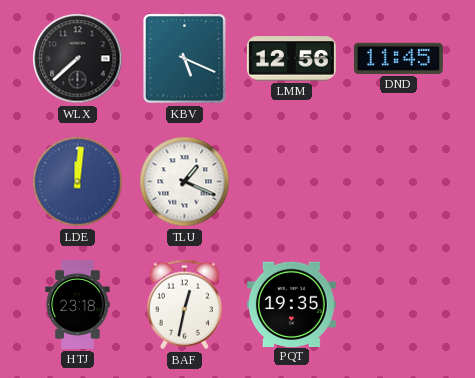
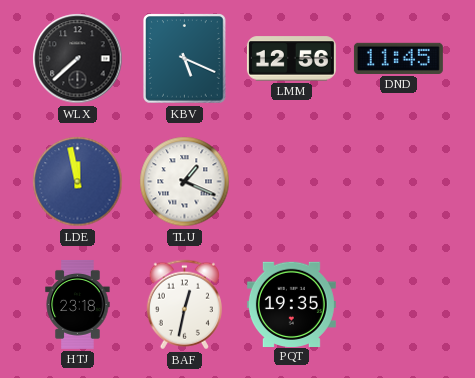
LDE: 12:01 -> 11:58 (78, 182)
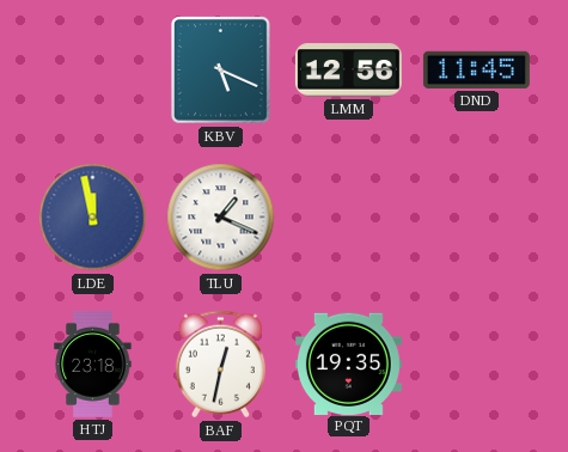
WLX: 7:38 -> none (78, 59)
